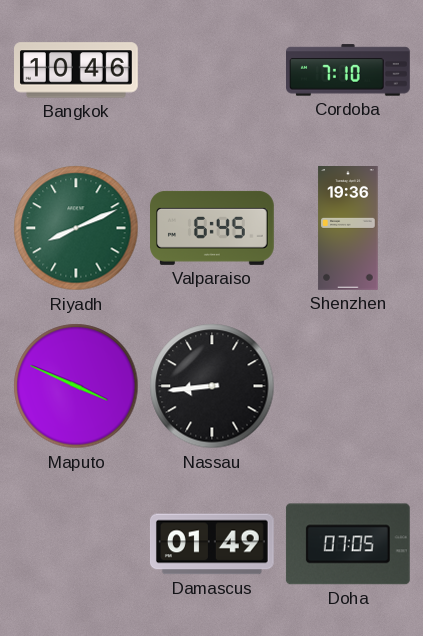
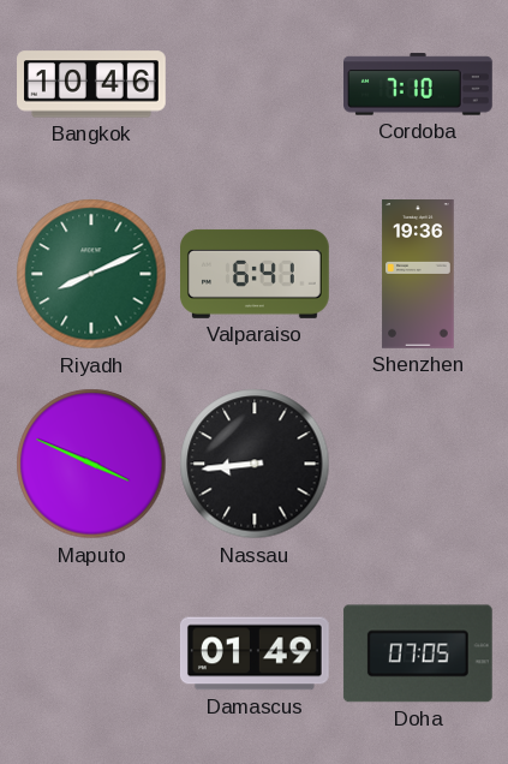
Valparaiso: 6:45 -> 6:41 (256, 274)
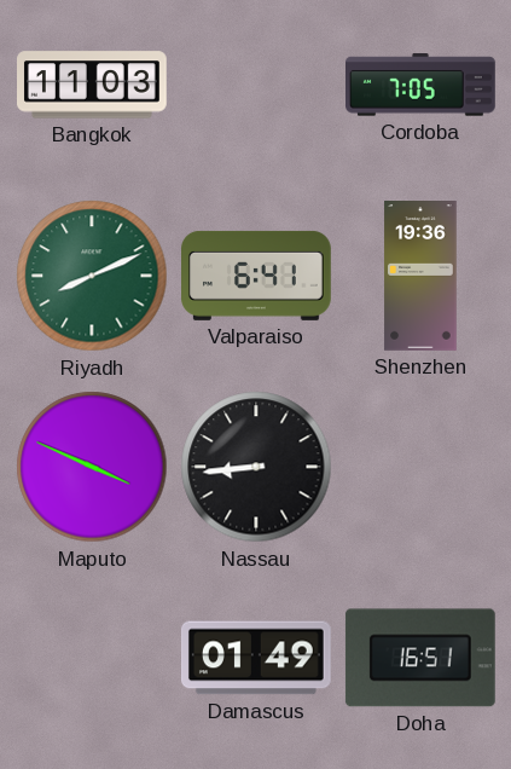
Bangkok: 10:46 -> 11:03 (93, 85)
Cordoba: 7:10 -> 7:05 (422, 85)
Doha: 07:05 -> 16:51 (420, 658)
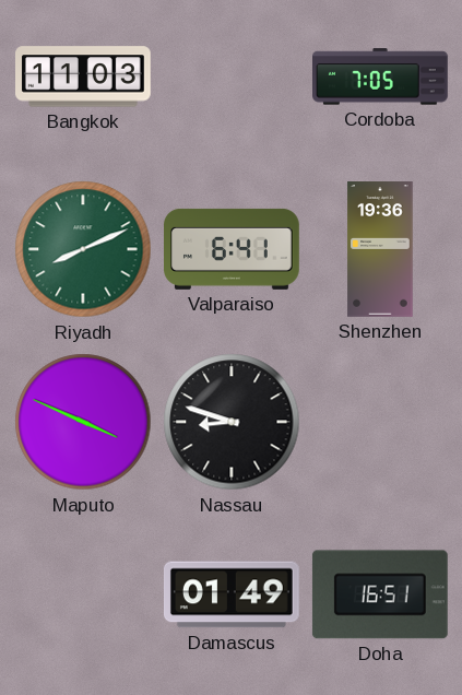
Nassau: 8:44 -> 8:48 (232, 422)
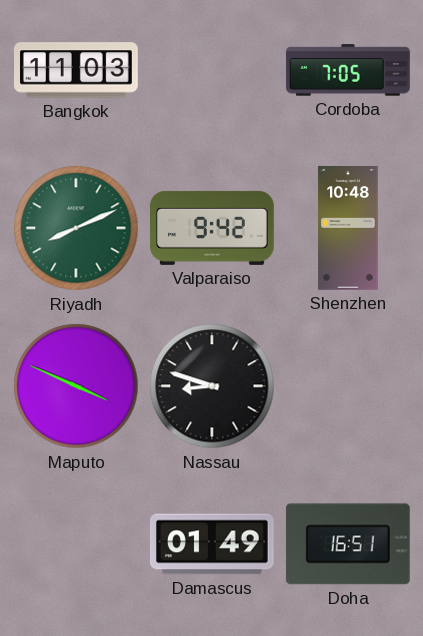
Valparaiso: 6:41 -> 9:42 (213, 228)
Shenzhen: 19:36 -> 10:48 (348, 229)
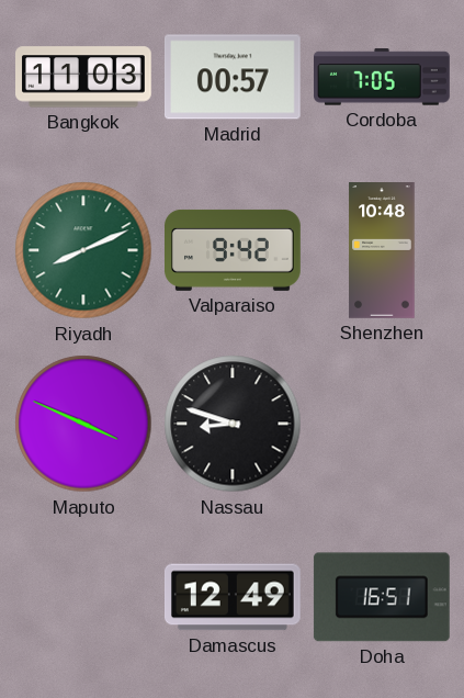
Madrid: none -> 00:57 (233, 77)
Damascus: 01:49 -> 12:49 (233, 597)
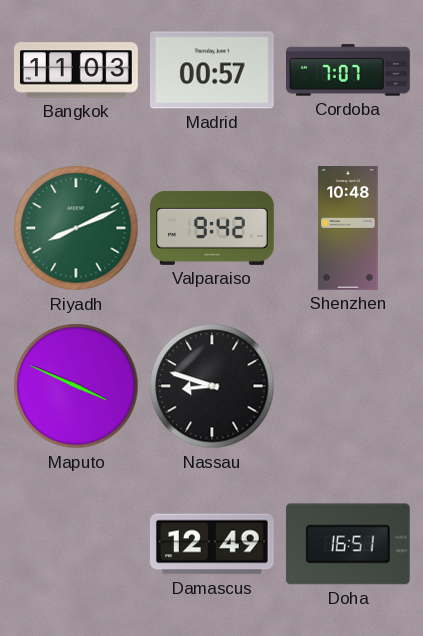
Cordoba: 7:05 -> 7:07 (349, 70)
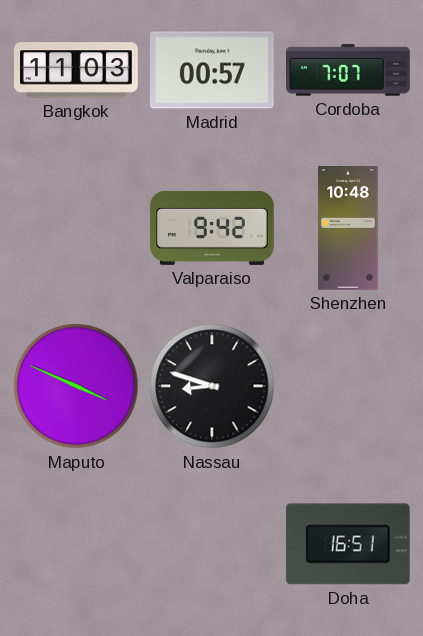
Riyadh: 8:11 -> none (76, 228)
Damascus: 12:49 -> none (212, 544)
